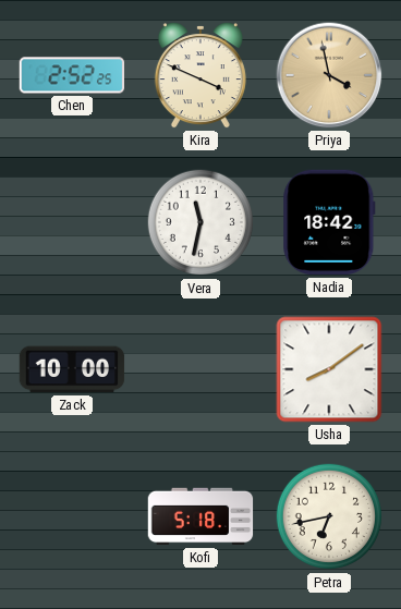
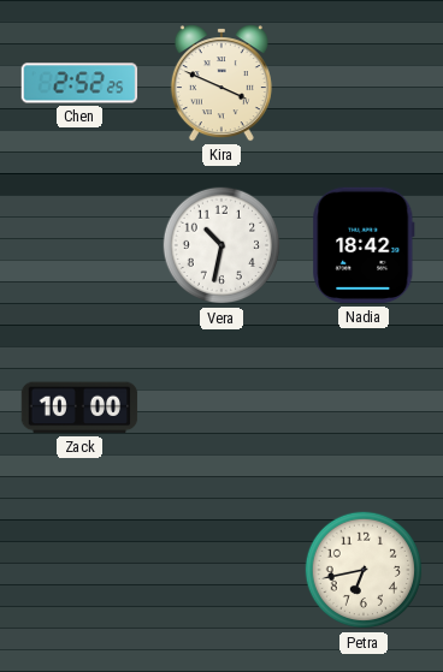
Priya: 3:58 -> none (329, 75)
Vera: 11:32 -> 10:32 (221, 245)
Usha: 8:09 -> none (329, 369)
Kofi: 5:18 -> none (200, 516)
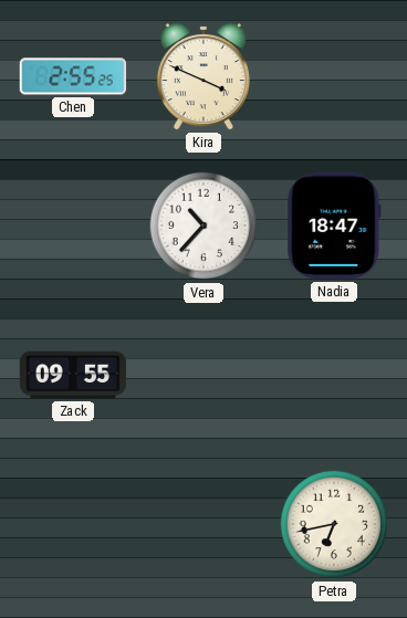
Chen: 2:52 -> 2:55 (73, 76)
Vera: 10:32 -> 10:37 (203, 226)
Nadia: 18:42 -> 18:47 (334, 226)
Zack: 10:00 -> 09:55 (73, 375)
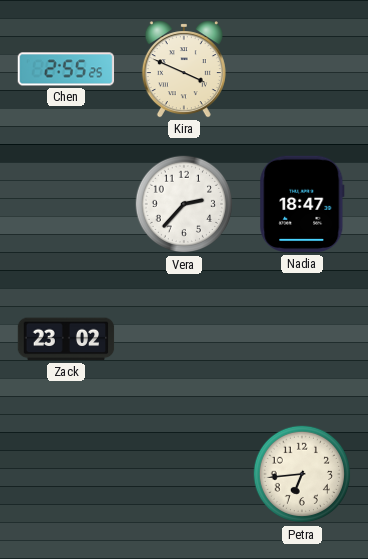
Vera: 10:37 -> 2:37 (184, 204)
Zack: 09:55 -> 23:02 (66, 339)
Petra: 6:43 -> 6:44 (302, 474)
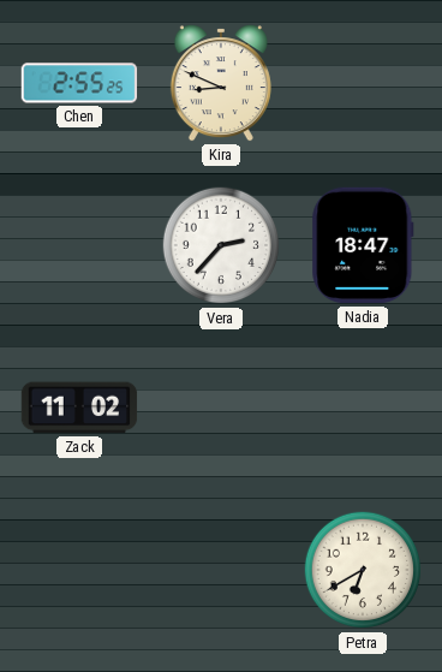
Kira: 3:49 -> 8:49 (221, 83)
Zack: 23:02 -> 11:02 (79, 408)
Petra: 6:44 -> 6:40 (363, 570)
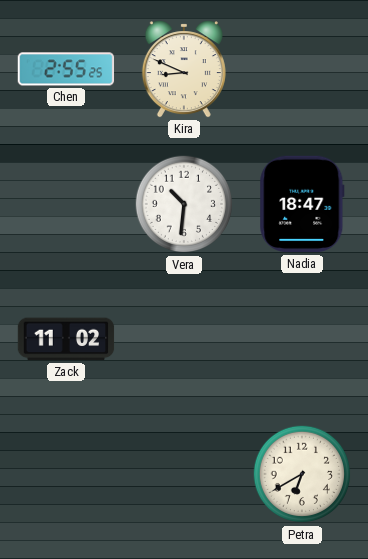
Vera: 2:37 -> 10:31 (184, 204)
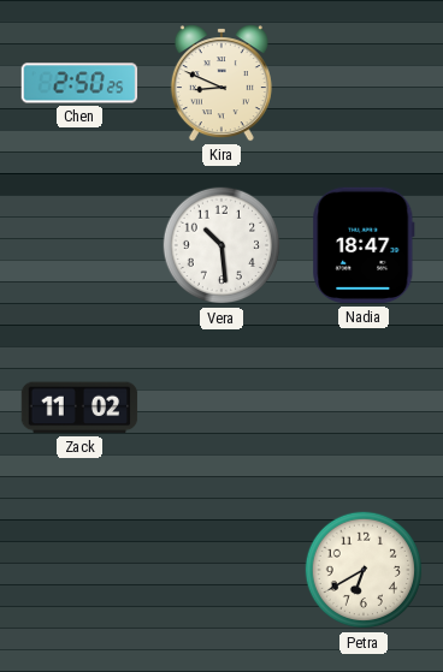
Chen: 2:55 -> 2:50 (79, 83)
Vera: 10:31 -> 10:29 (221, 245)
